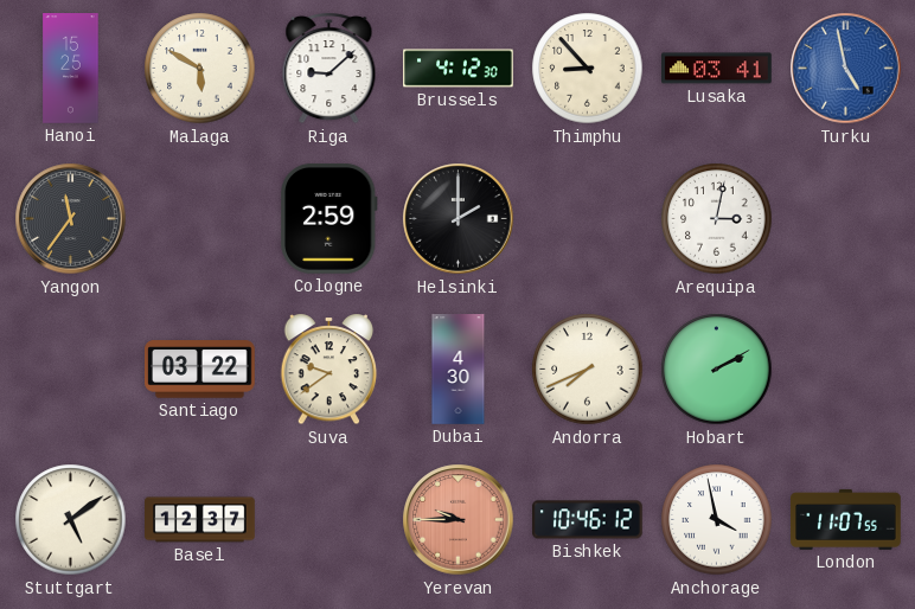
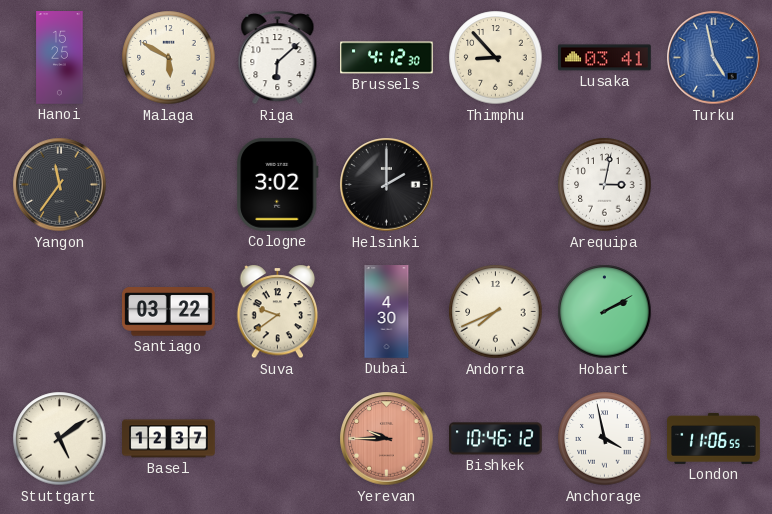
Riga: 9:08 -> 6:08 (278, 58)
Cologne: 2:59 -> 3:02 (278, 184)
London: 11:07 -> 11:06 (714, 438)
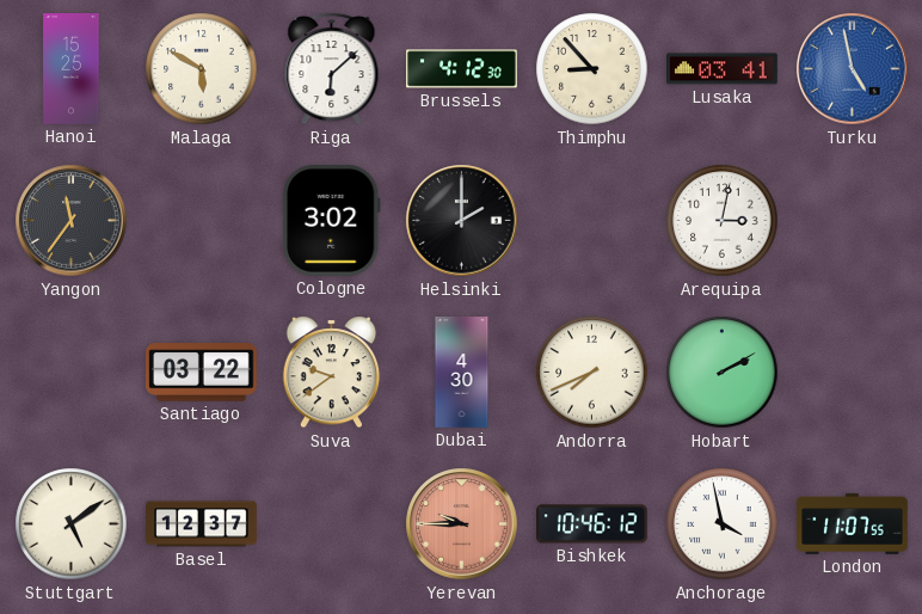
London: 11:06 -> 11:07 (853, 523)
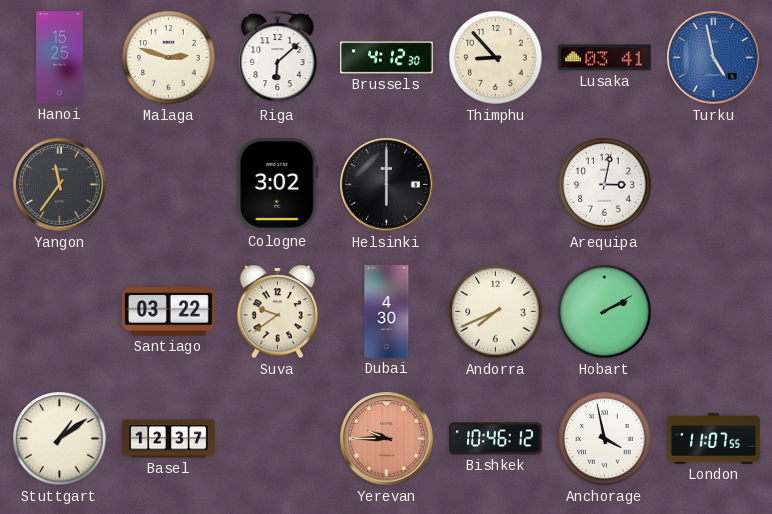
Malaga: 5:50 -> 2:48 (169, 58)
Helsinki: 2:00 -> 6:00 (387, 185)
Stuttgart: 5:09 -> 1:09 (60, 439)
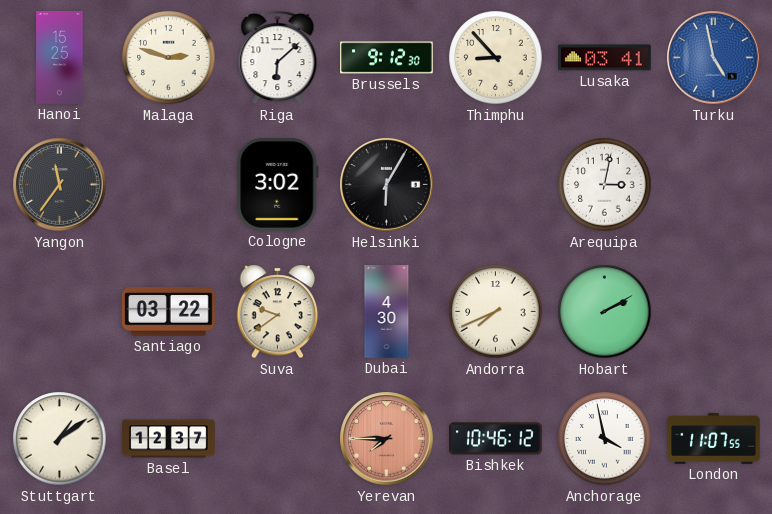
Brussels: 4:12 -> 9:12 (387, 58)
Helsinki: 6:00 -> 6:05 (387, 185)
Yerevan: 9:45 -> 7:45 (387, 439)
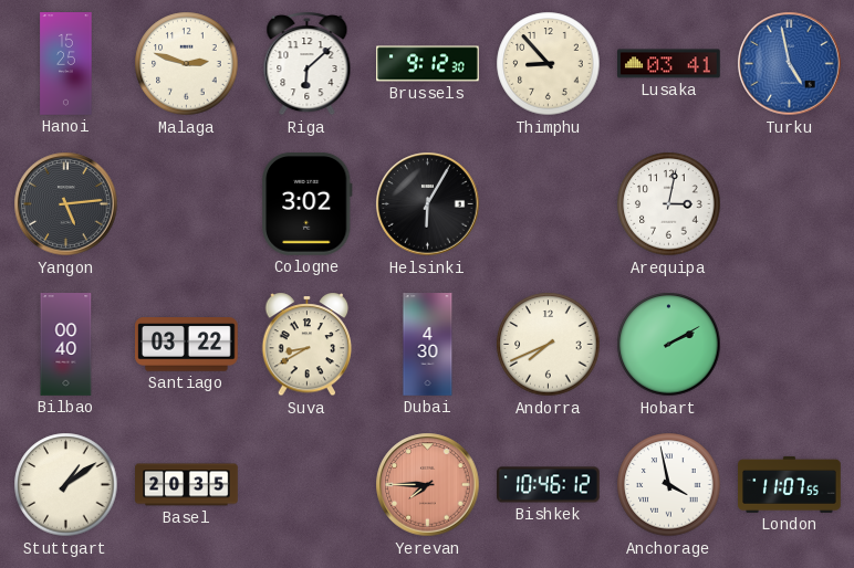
Yangon: 11:36 -> 5:14 (66, 204)
Bilbao: none -> 00:40 (66, 345)
Suva: 9:39 -> 8:40 (308, 345)
Basel: 12:37 -> 20:35 (187, 485)
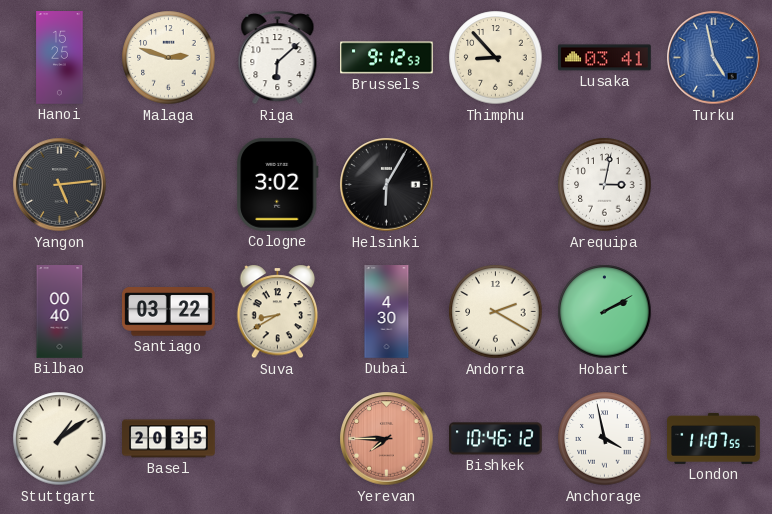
Brussels: 9:12:30 -> 9:12:53 (387, 58)
Andorra: 7:41 -> 2:20 (496, 312)
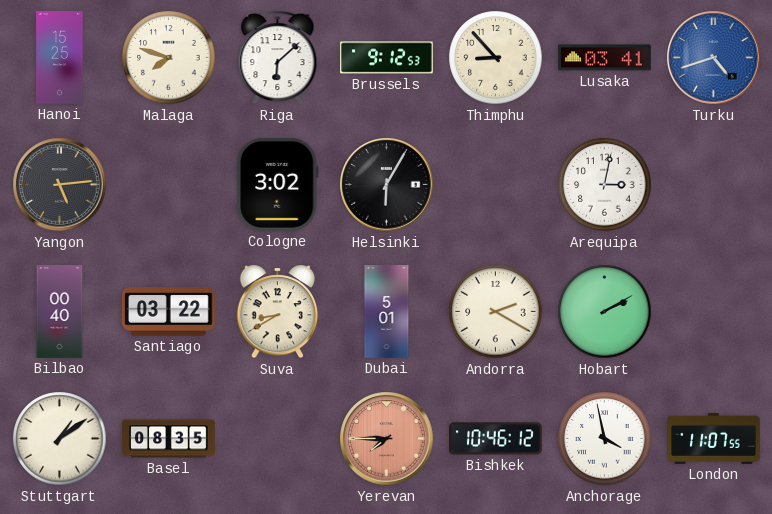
Malaga: 2:48 -> 7:48 (169, 58)
Turku: 4:58 -> 4:42 (714, 58)
Dubai: 4:30 -> 5:01 (387, 312)
Basel: 20:35 -> 08:35 (169, 439)
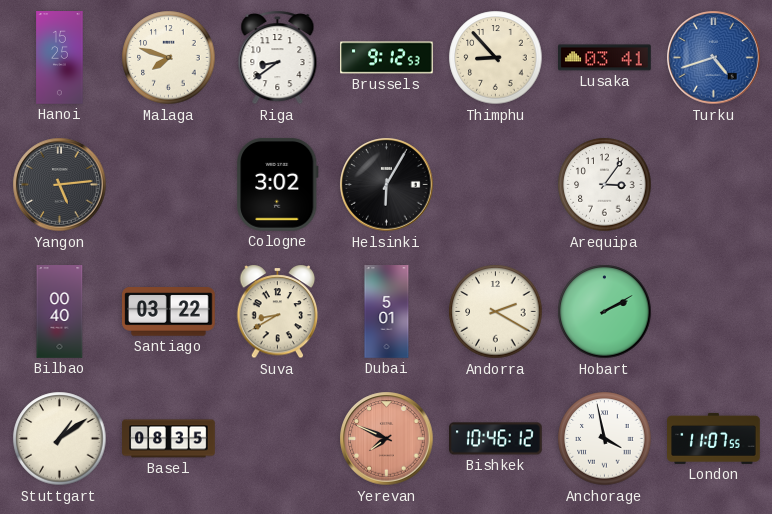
Riga: 6:08 -> 8:39 (278, 58)
Arequipa: 3:02 -> 3:06 (605, 185)
Yerevan: 7:45 -> 7:49 (387, 439)
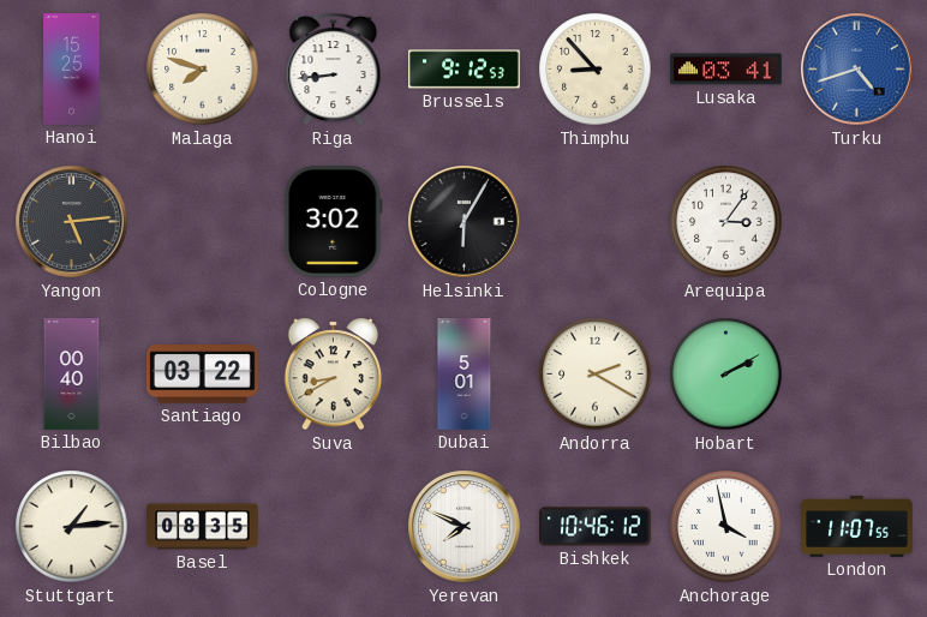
Riga: 8:39 -> 8:44 (334, 70)
Stuttgart: 1:09 -> 1:14 (72, 527)
Yerevan dial: salmon -> white (465, 527)
